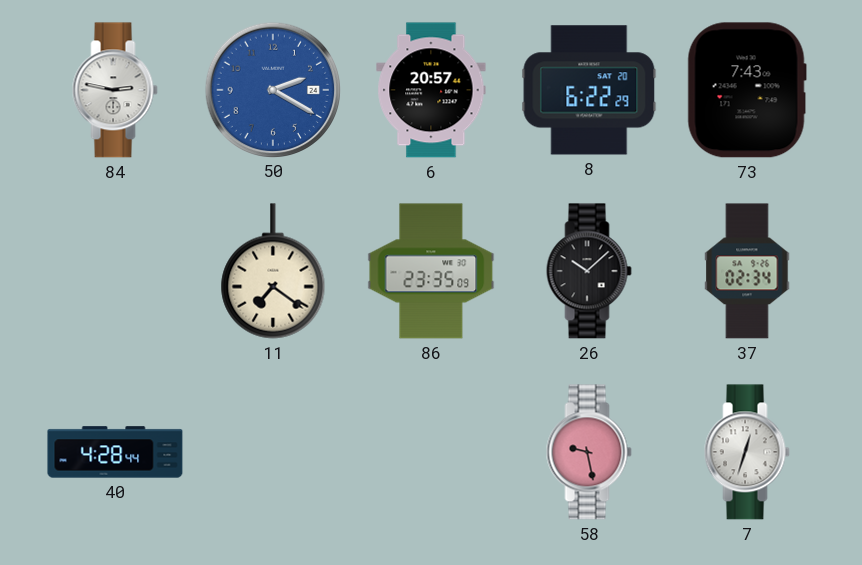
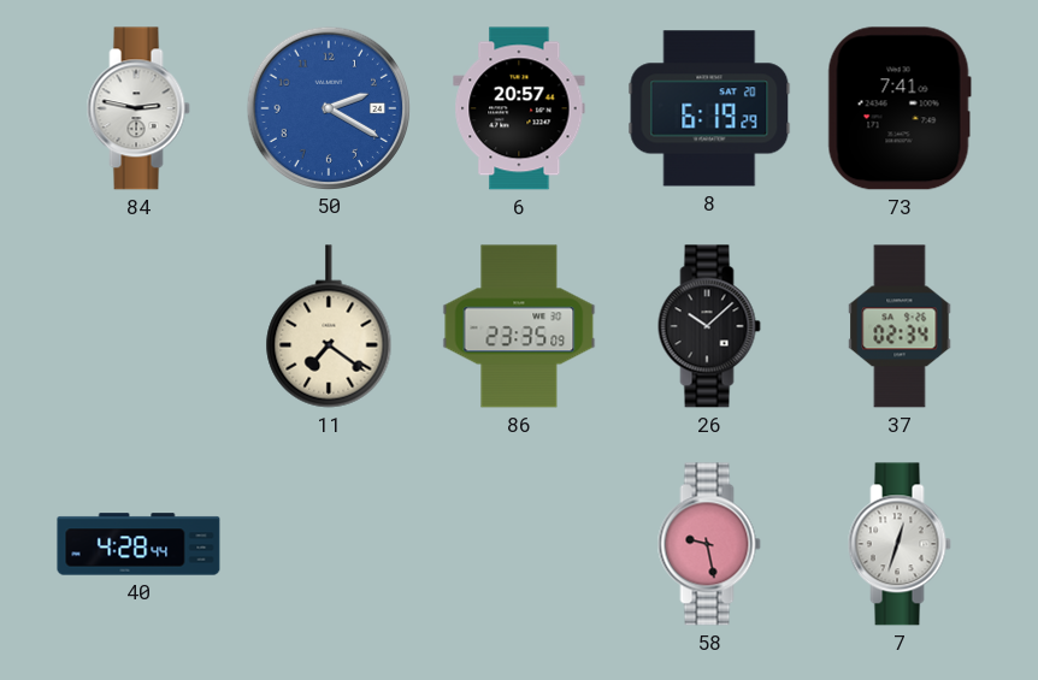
8: 6:22 -> 6:19 (709, 108)
73: 7:43 -> 7:41 (900, 108)
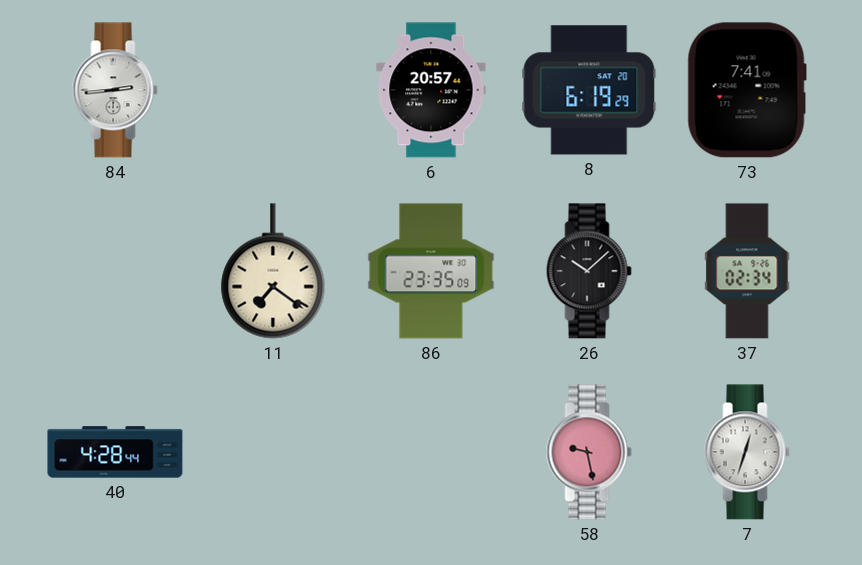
84: 2:47 -> 2:44 (115, 90)
50: 2:20 -> none (328, 107)
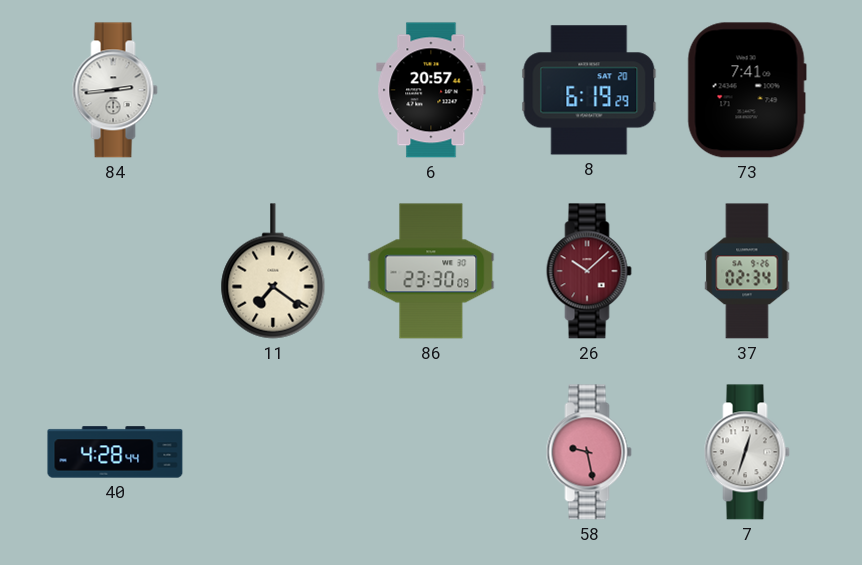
86: 23:35 -> 23:30 (431, 271)
26 dial: black -> burgundy (589, 271)
